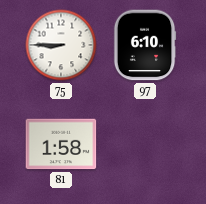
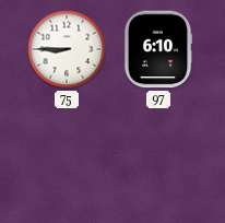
81: 1:58 -> none (61, 144)
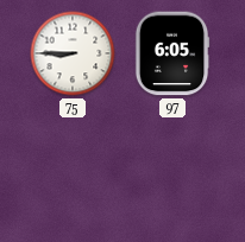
97: 6:10 -> 6:05 (172, 53)
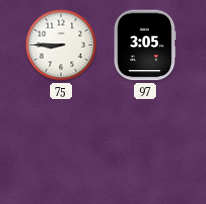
97: 6:05 -> 3:05 (145, 45)
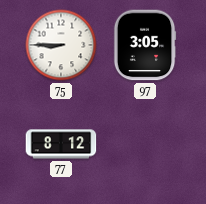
77: none -> 8:12 (61, 144)
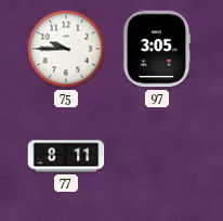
75: 8:45 -> 9:45 (66, 49)
77: 8:12 -> 8:11 (66, 156)
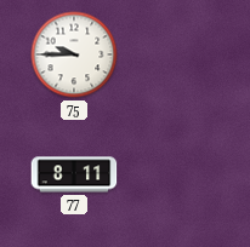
97: 3:05 -> none (157, 49)
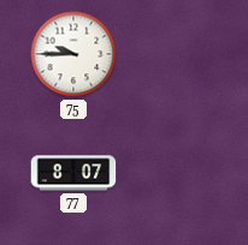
77: 8:11 -> 8:07 (73, 173)
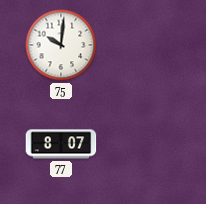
75: 9:45 -> 10:01 (61, 45)
